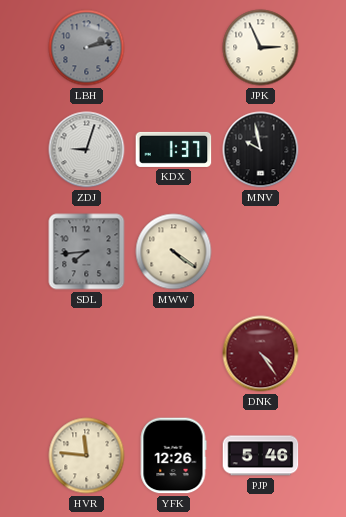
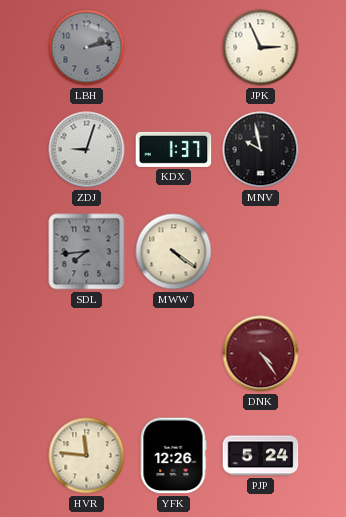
PJP: 5:46 -> 5:24 (261, 456)
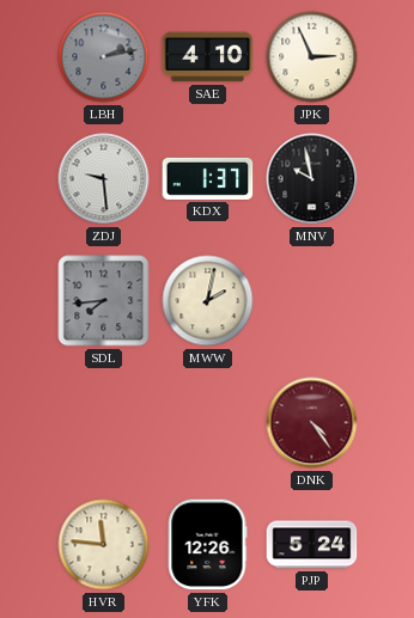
SAE: none -> 4:10 (208, 57)
ZDJ: 9:03 -> 9:29 (104, 179)
MWW: 4:21 -> 2:02 (208, 301)
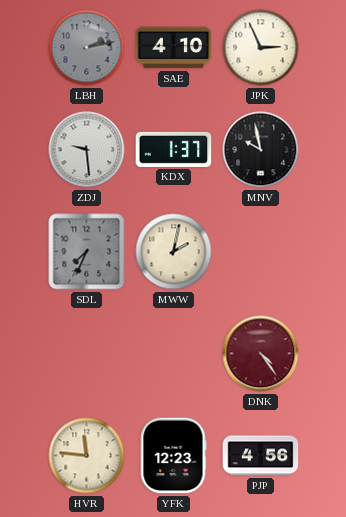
SDL: 7:44 -> 7:34 (87, 252)
YFK: 12:26 -> 12:23 (173, 456)
PJP: 5:24 -> 4:56 (261, 456)
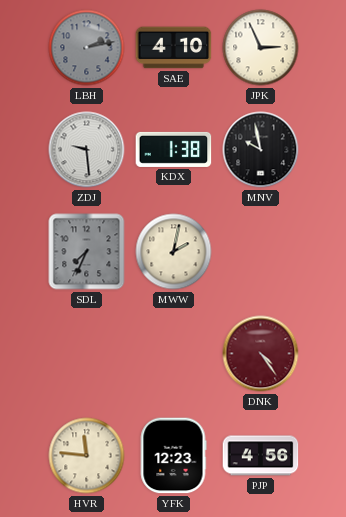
KDX: 1:37 -> 1:38 (174, 149)
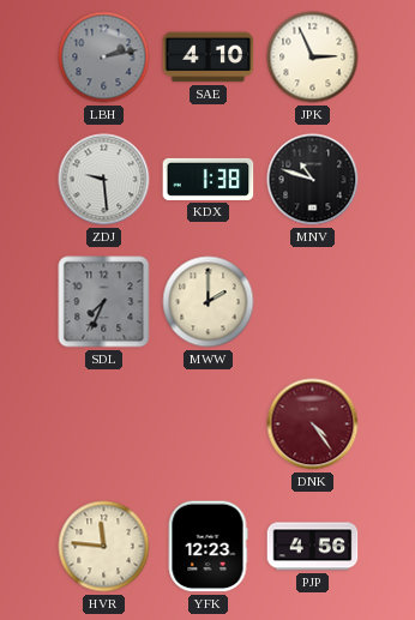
MNV: 9:58 -> 10:48 (313, 180)
MWW: 2:02 -> 2:00 (209, 302)
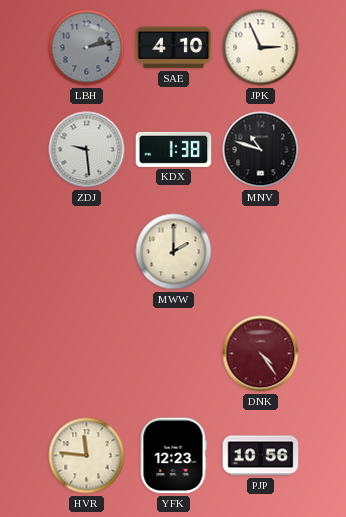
SDL: 7:34 -> none (104, 302)
PJP: 4:56 -> 10:56 (261, 456)
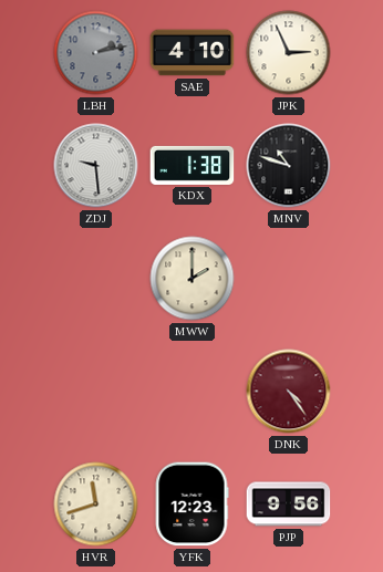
HVR: 11:46 -> 11:42 (96, 505)
PJP: 10:56 -> 9:56 (289, 505)
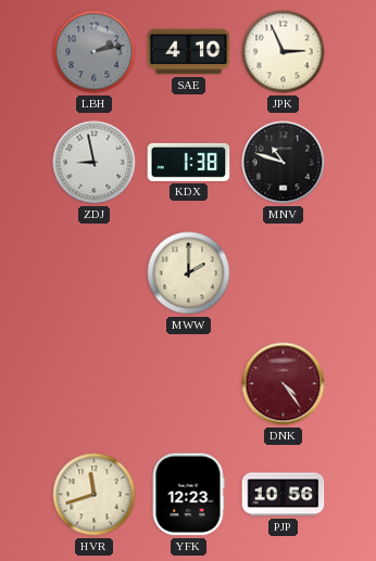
ZDJ: 9:29 -> 8:58 (95, 163)
PJP: 9:56 -> 10:56 (284, 495)
